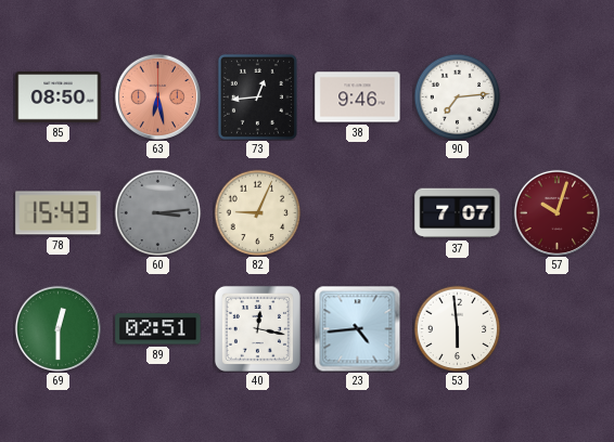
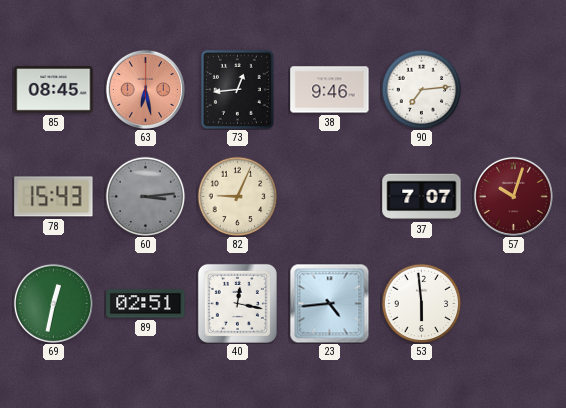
85: 08:50 -> 08:45 (54, 90)
69: 12:30 -> 12:32 (53, 303)
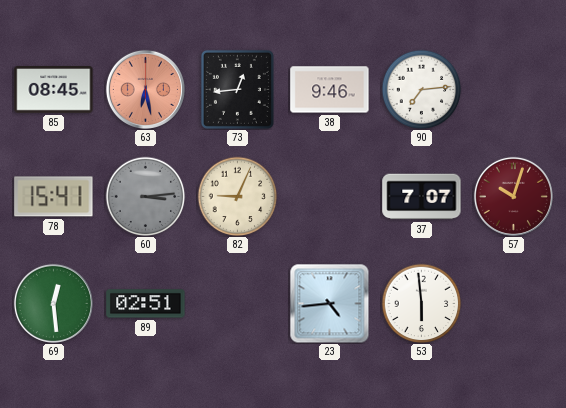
78: 15:43 -> 15:41 (54, 197)
69: 12:32 -> 12:29 (53, 303)
40: 12:17 -> none (237, 303)
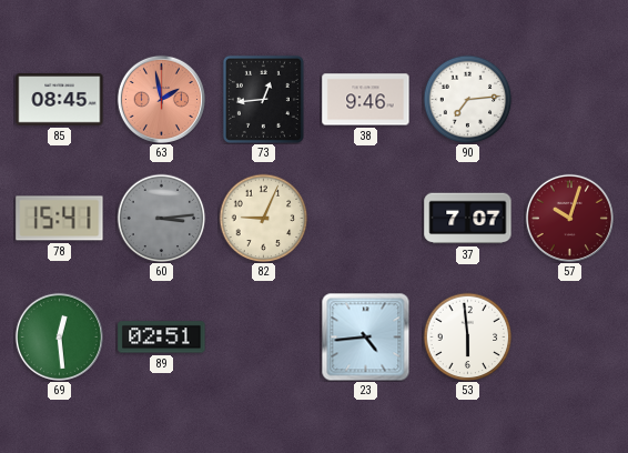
63: 6:28 -> 1:58 (161, 99)
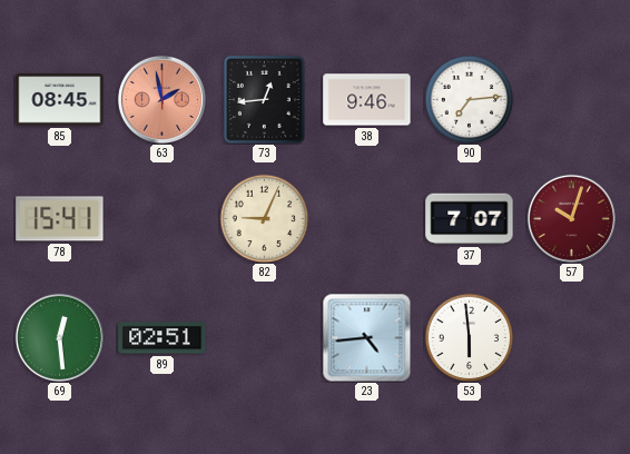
60: 3:14 -> none (161, 218)
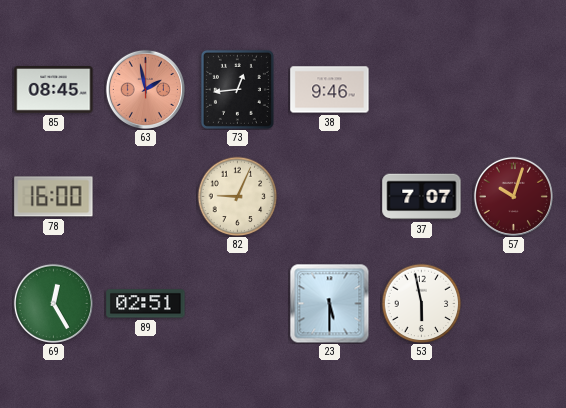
90: 7:14 -> none (469, 99)
78: 15:41 -> 16:00 (54, 197)
69: 12:29 -> 12:25 (53, 303)
23: 4:44 -> 5:30 (329, 303)
53: 5:59 -> 5:58 (421, 303)
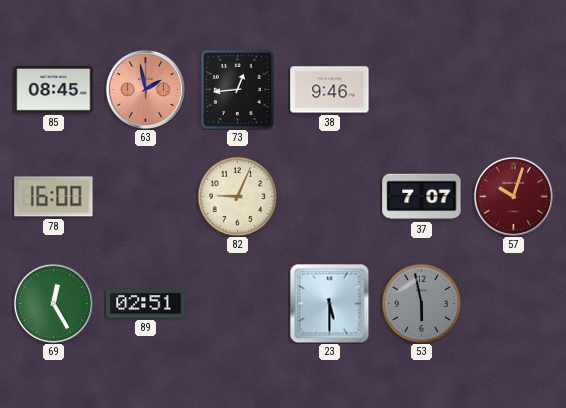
53 dial: white -> grey (421, 303)
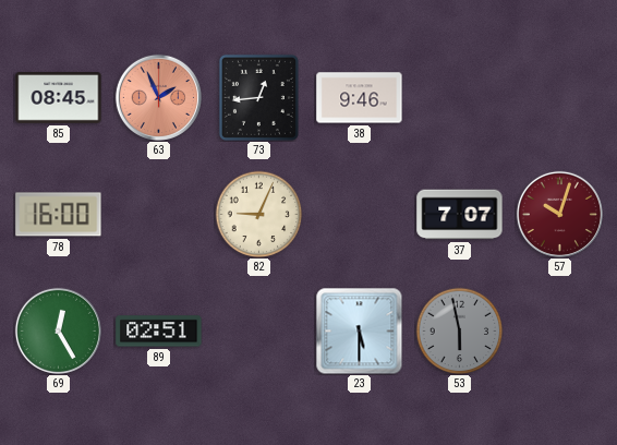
63: 1:58 -> 1:56 (158, 97)
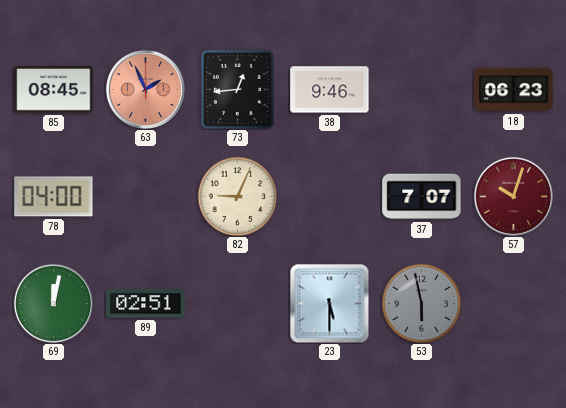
18: none -> 06:23 (514, 90)
78: 16:00 -> 04:00 (54, 197)
69: 12:25 -> 12:02 (53, 303)
